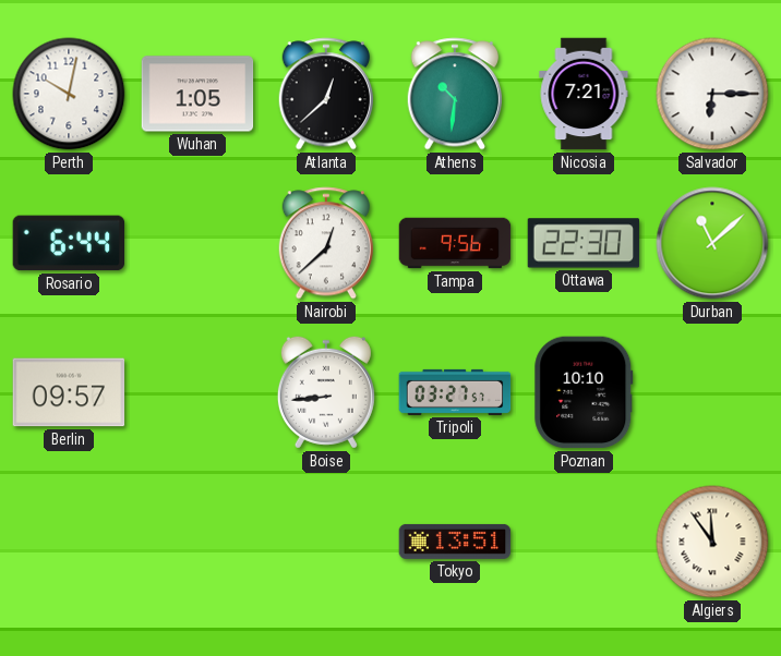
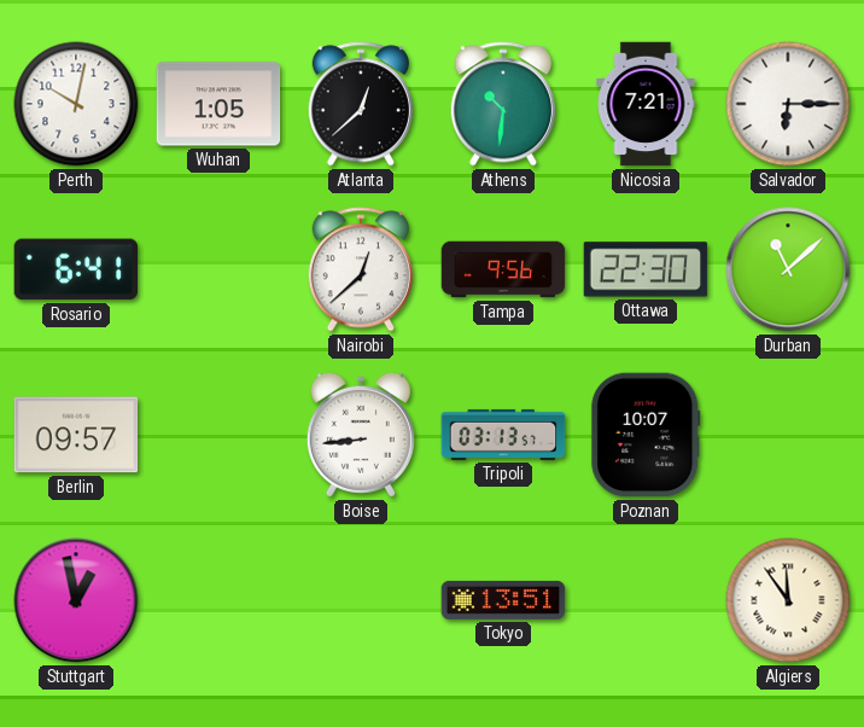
Rosario: 6:44 -> 6:41 (76, 269)
Tripoli: 03:27 -> 03:13 (503, 435)
Poznan: 10:10 -> 10:07 (646, 435)
Stuttgart: none -> 12:58 (76, 600)
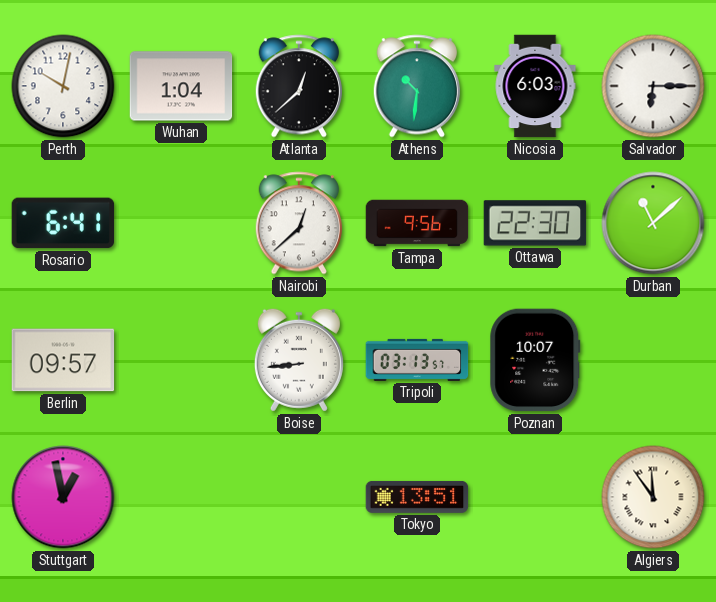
Wuhan: 1:05 -> 1:04 (181, 86)
Nicosia: 7:21 -> 6:03 (535, 86)
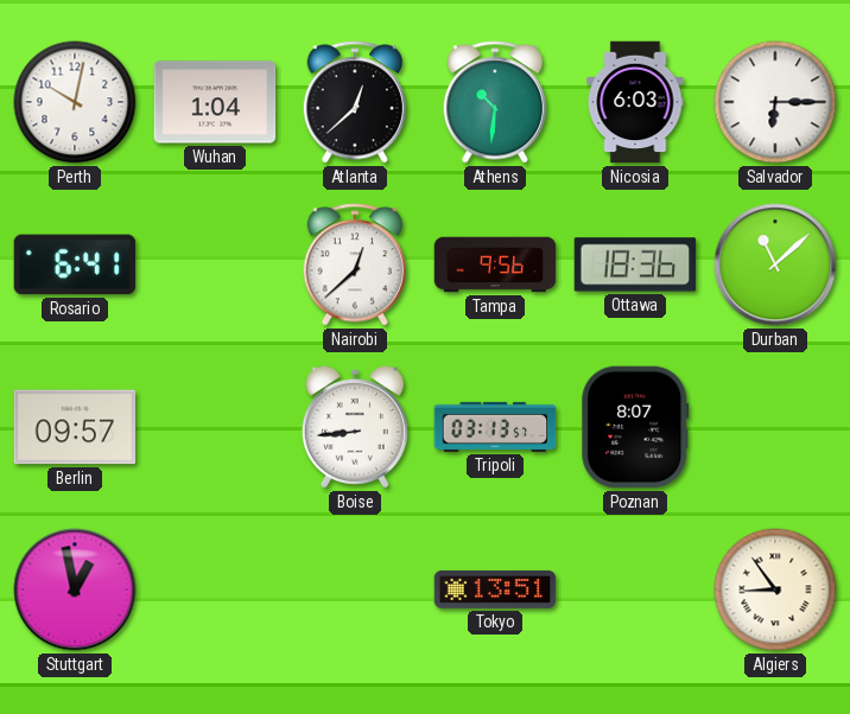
Ottawa: 22:30 -> 18:36 (635, 264)
Poznan: 10:07 -> 8:07 (635, 427)
Algiers: 11:54 -> 8:54 (775, 589)
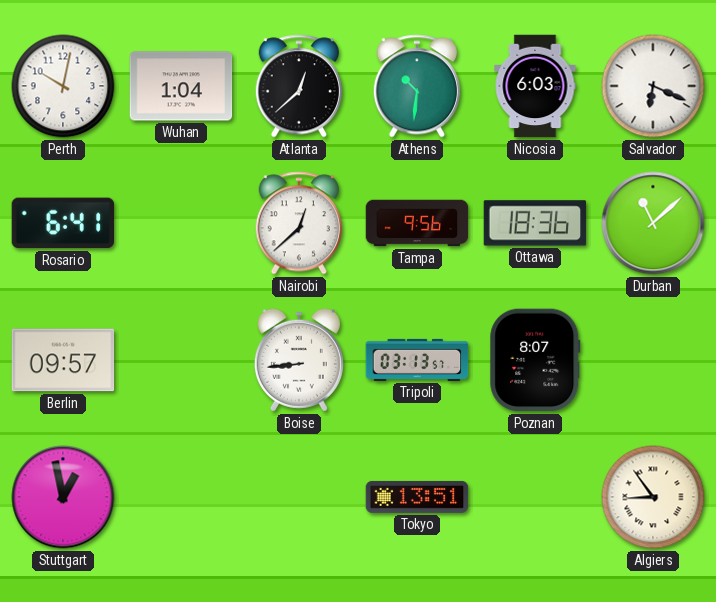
Salvador: 6:15 -> 6:19 (653, 86)
